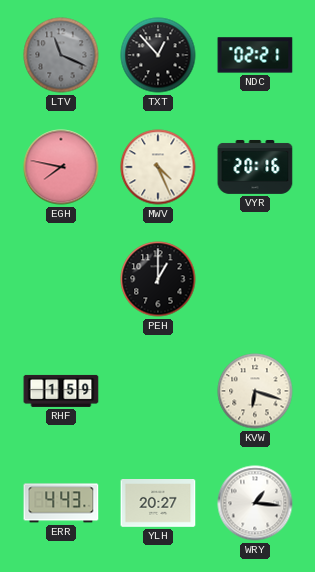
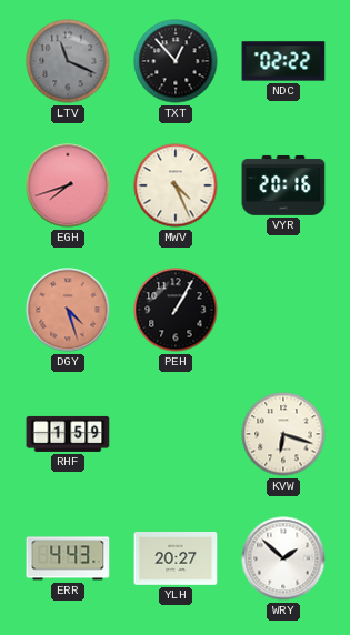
NDC: 02:21 -> 02:22 (283, 61)
EGH: 7:47 -> 7:42 (68, 185)
DGY: none -> 4:27 (68, 310)
PEH: 1:00 -> 1:05 (176, 310)
WRY: 1:16 -> 1:52 (283, 558)
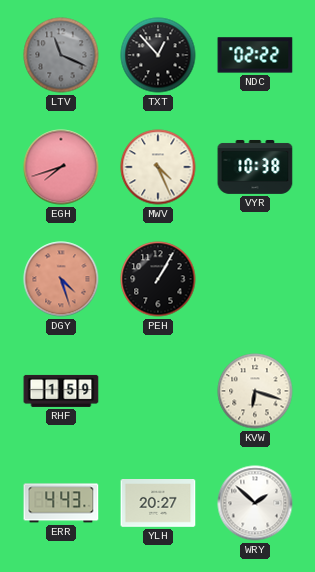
VYR: 20:16 -> 10:38 (255, 167)
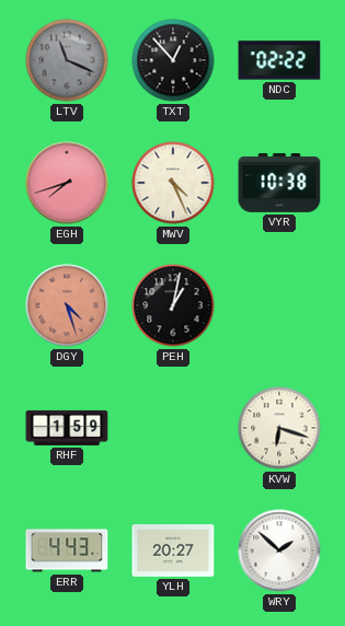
PEH: 1:05 -> 1:02 (173, 305)
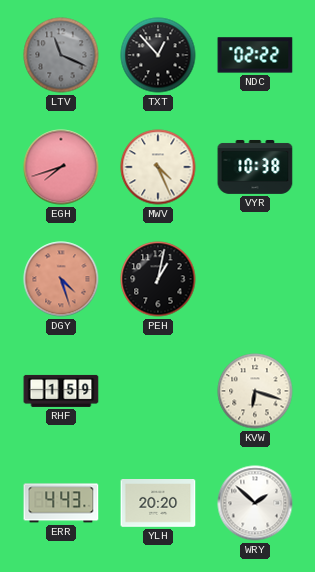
YLH: 20:27 -> 20:20 (158, 504)
